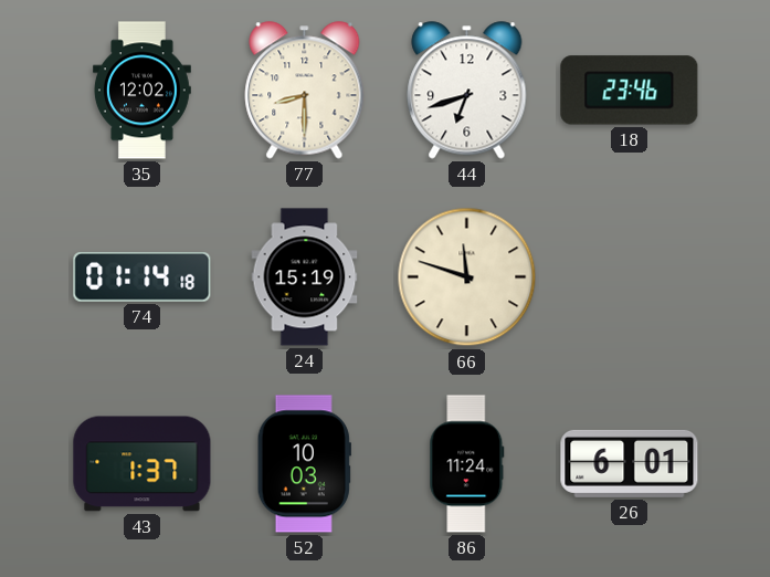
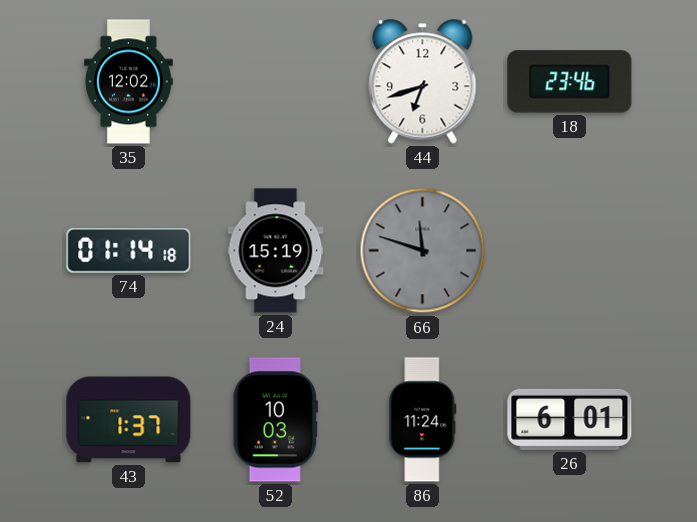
77: 8:30 -> none (305, 91)
66 dial: cream -> grey (423, 251)
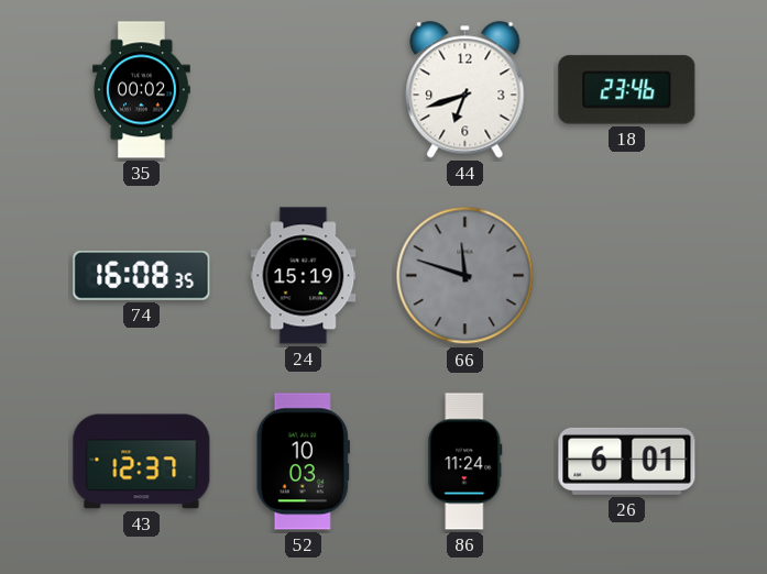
35: 12:02 -> 00:02 (141, 90)
74: 01:14 -> 16:08 (142, 276)
43: 1:37 -> 12:37 (142, 462)
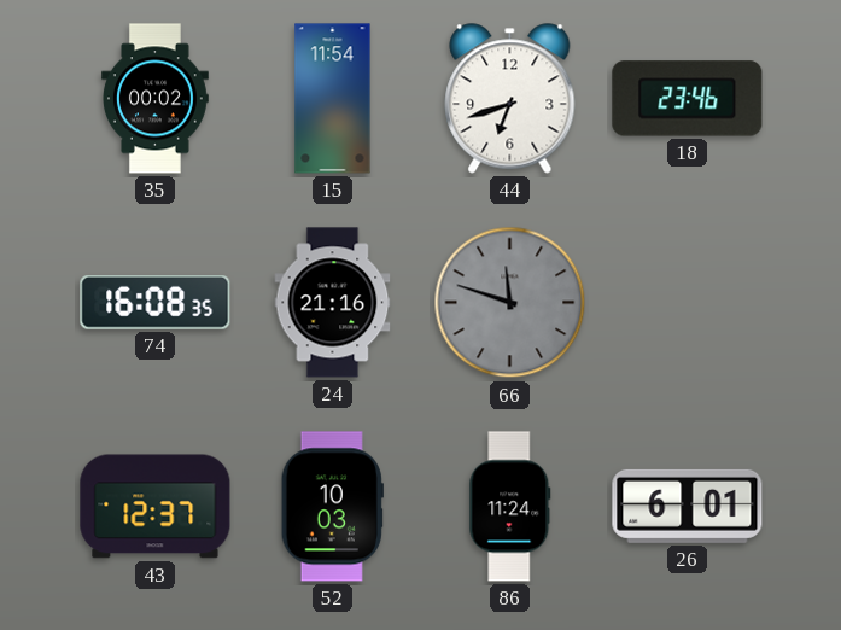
15: none -> 11:54 (333, 99)
24: 15:19 -> 21:16 (333, 303)
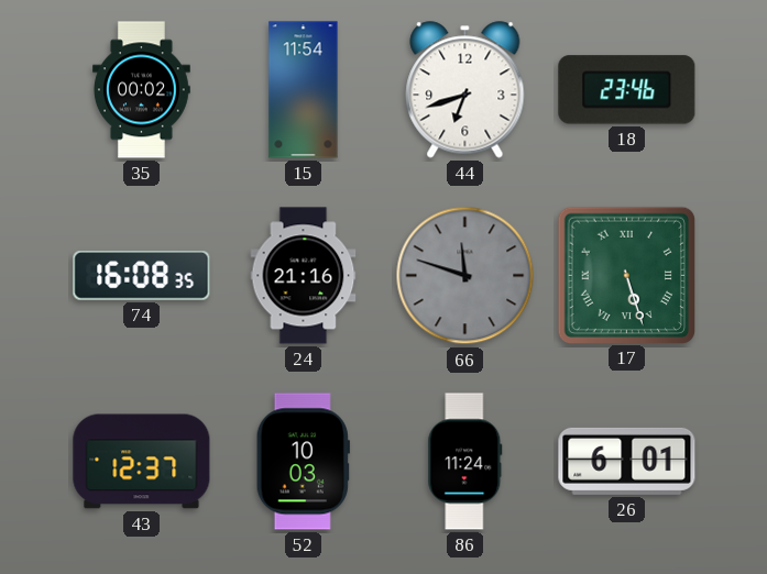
17: none -> 5:27 (626, 275)
